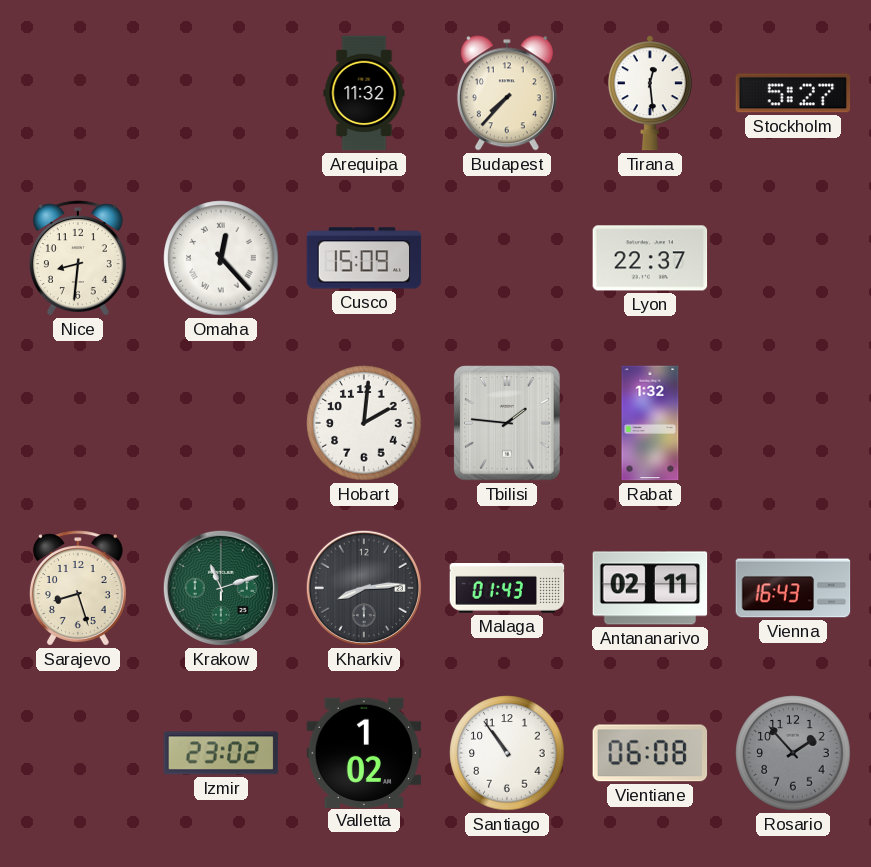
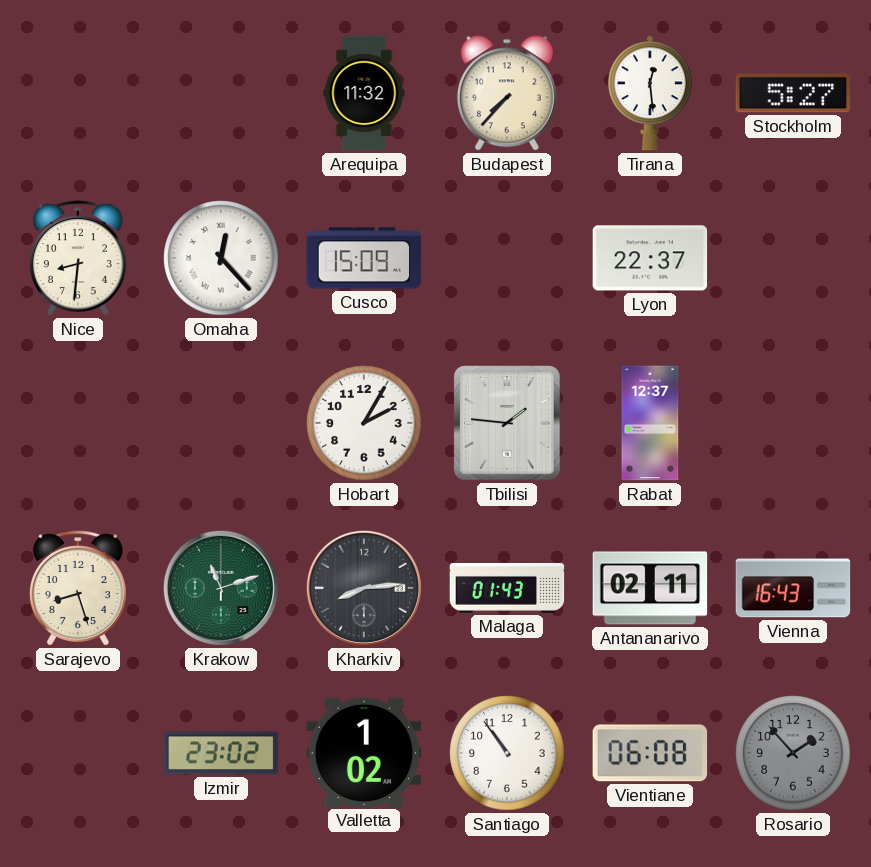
Hobart: 2:01 -> 2:05 (364, 423)
Rabat: 1:32 -> 12:37 (650, 423)
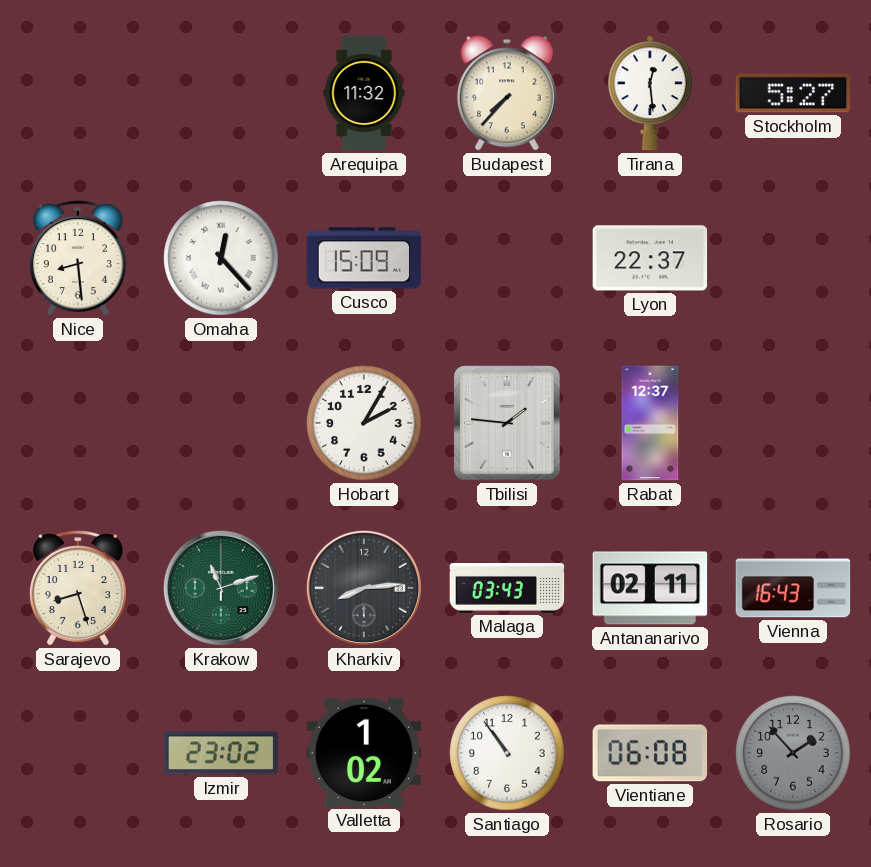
Nice: 8:31 -> 8:29 (78, 258)
Malaga: 01:43 -> 03:43 (507, 589)
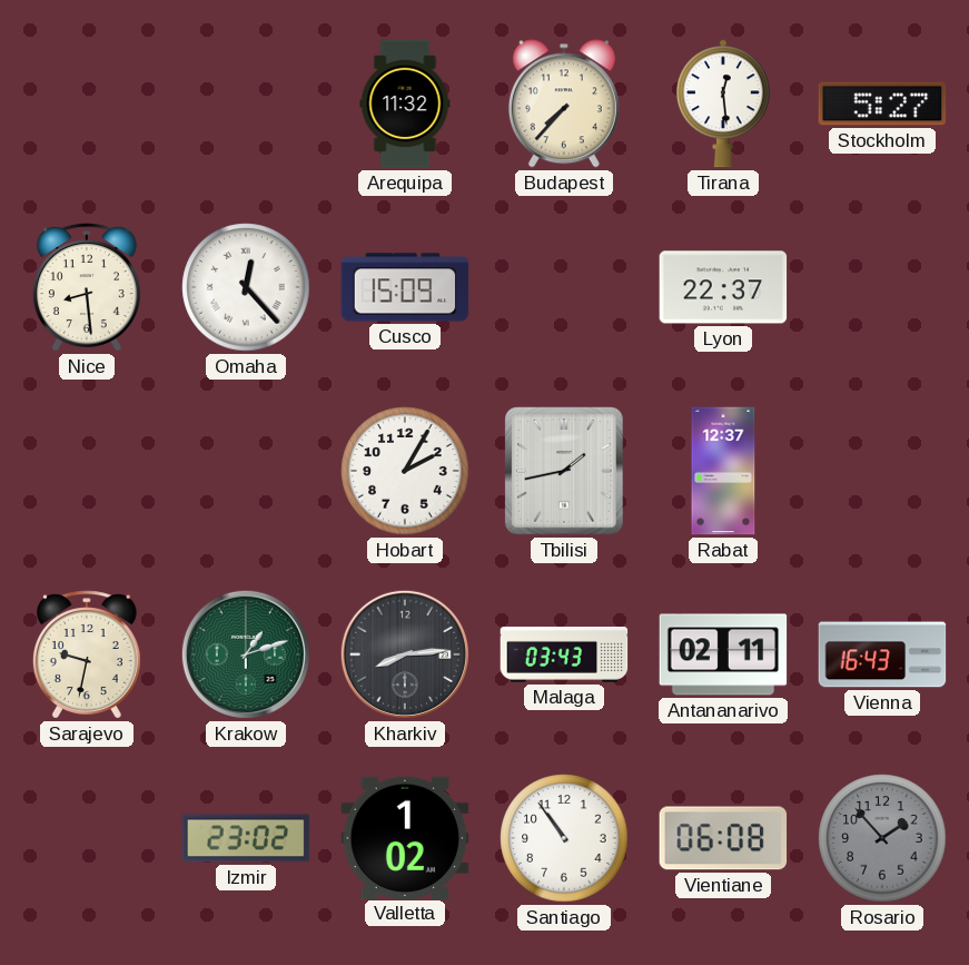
Tbilisi: 1:46 -> 1:43 (565, 471)
Sarajevo: 8:27 -> 9:32 (87, 654)
Krakow: 11:12 -> 1:12 (246, 654)
